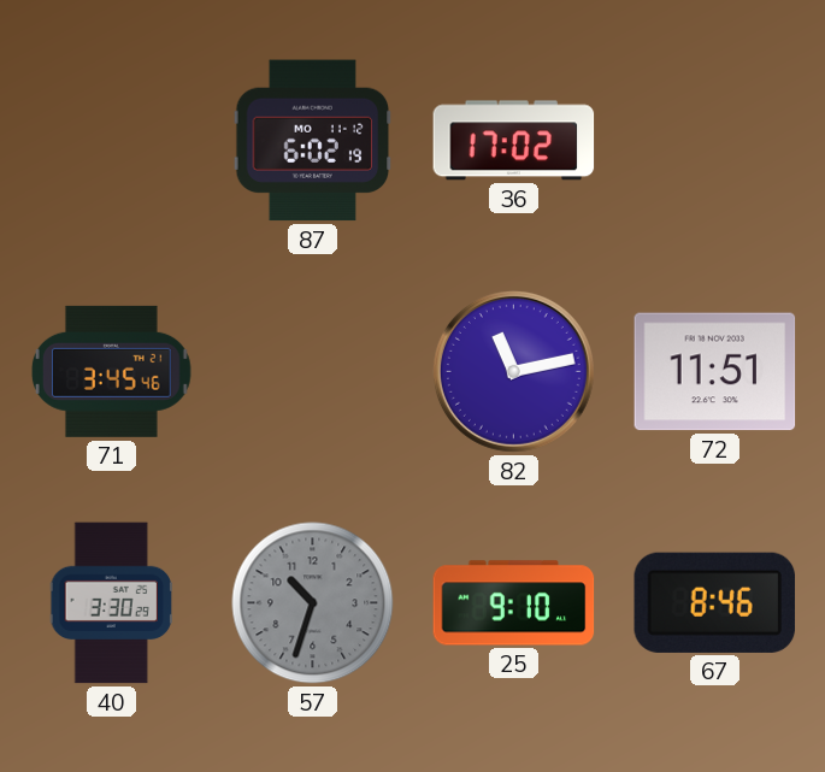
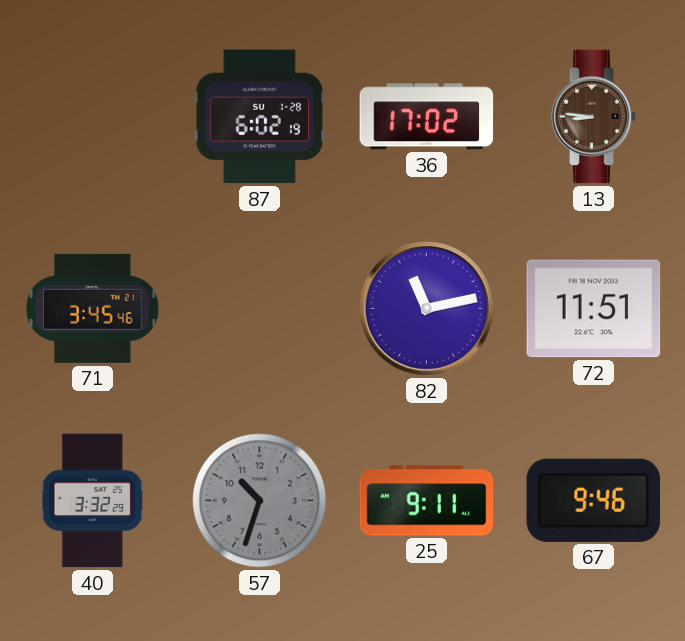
87 date: MO 11-12 -> SU 1-28 (260, 117)
13: none -> 8:46 (594, 117)
40: 3:30 -> 3:32 (92, 501)
25: 9:10 -> 9:11 (427, 501)
67: 8:46 -> 9:46 (594, 500)
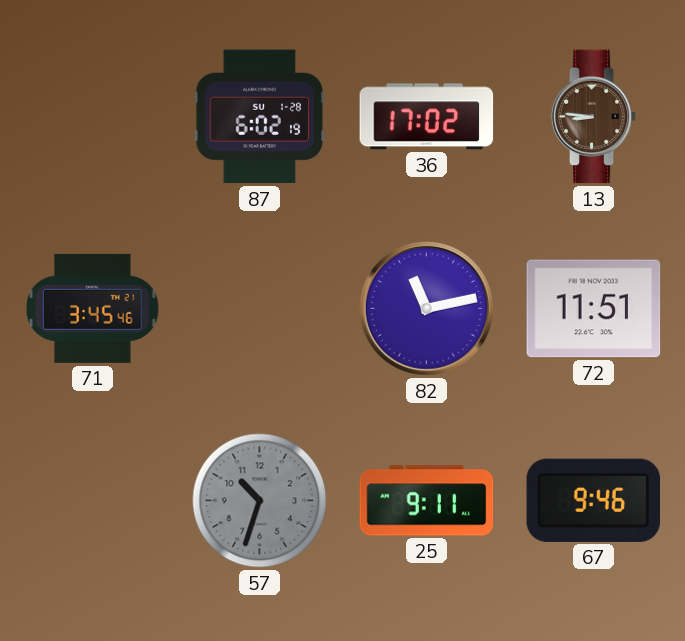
40: 3:32 -> none (92, 501)
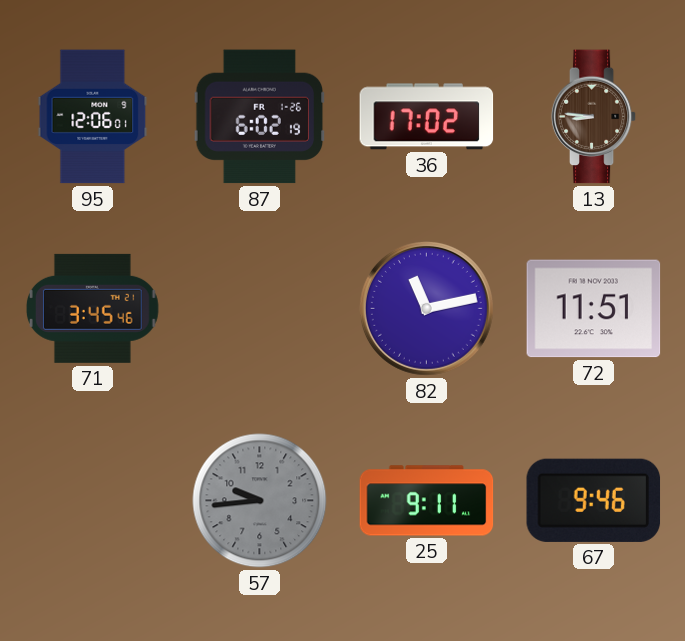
95: none -> 12:06 (93, 117)
87 date: SU 1-28 -> FR 1-26 (260, 117)
57: 10:33 -> 9:44 (260, 501)
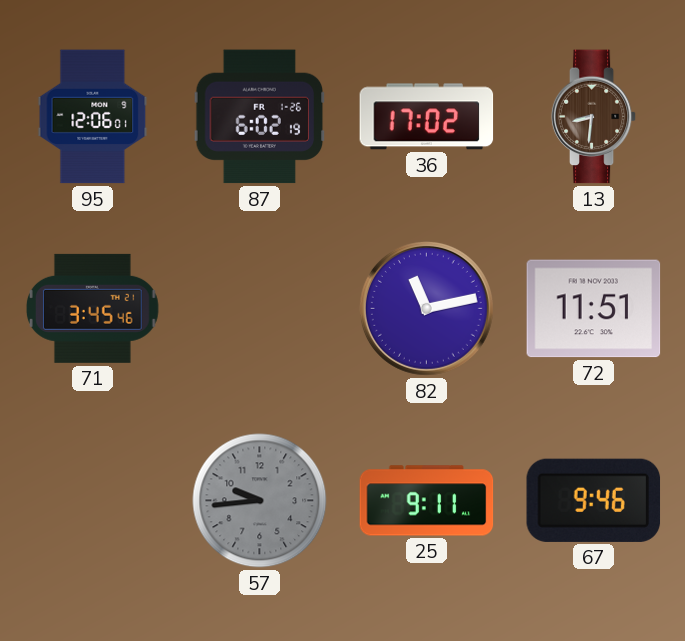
13: 8:46 -> 8:31 (594, 117)
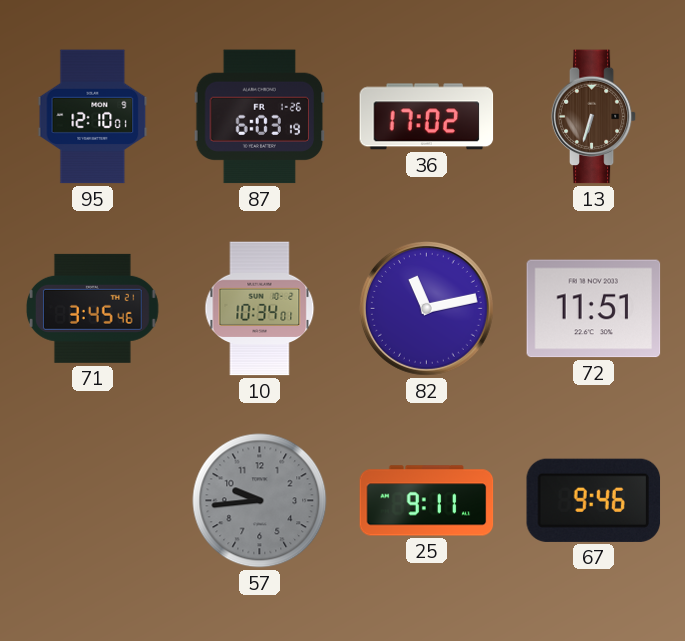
95: 12:06 -> 12:10 (93, 117)
87: 6:02 -> 6:03 (260, 117)
13: 8:31 -> 6:33 (594, 117)
10: none -> 10:34 (260, 309)
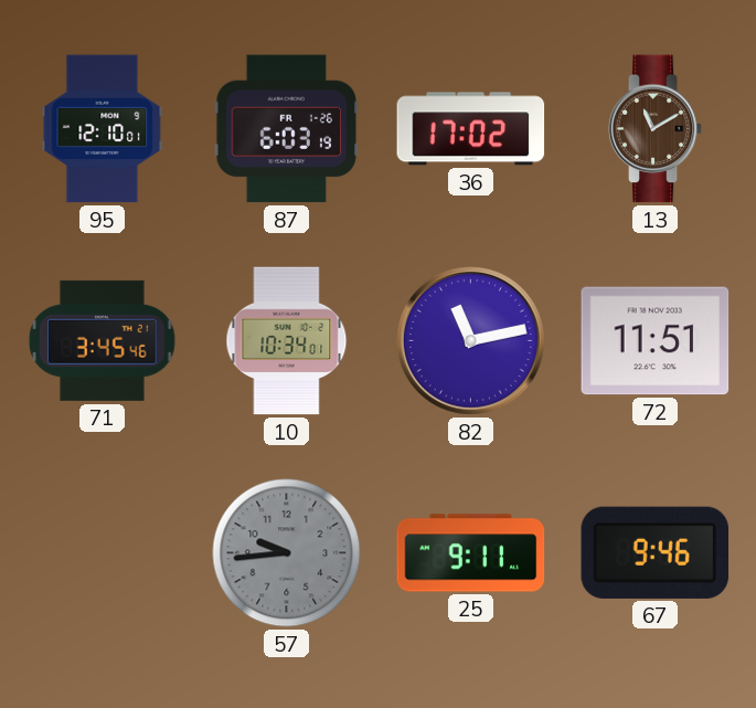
13: 6:33 -> 11:10 (656, 129)
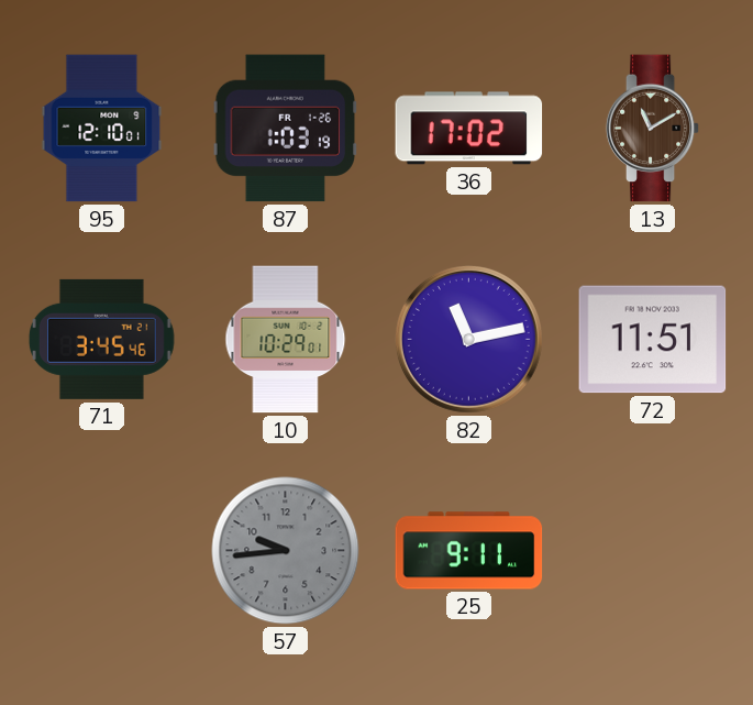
87: 6:03 -> 1:03 (286, 129)
10: 10:34 -> 10:29 (286, 340)
67: 9:46 -> none (656, 552)
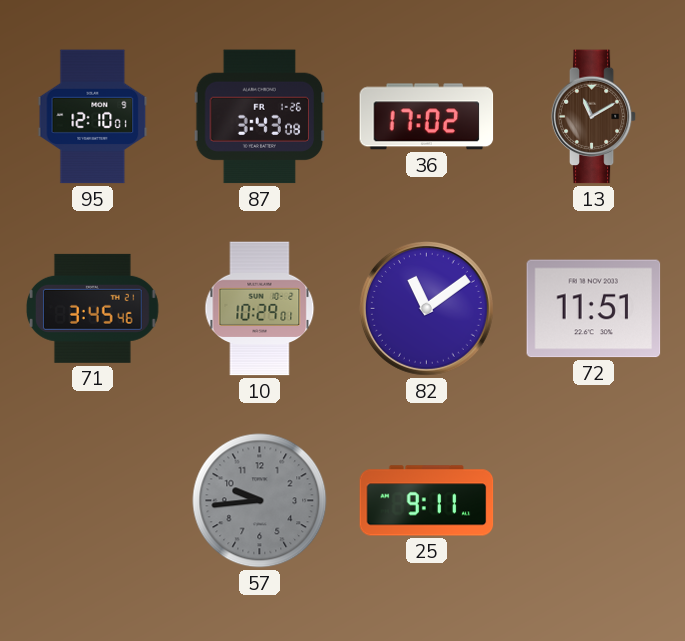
87: 1:03 -> 3:43 (260, 117)
82: 11:13 -> 11:09 (426, 308)
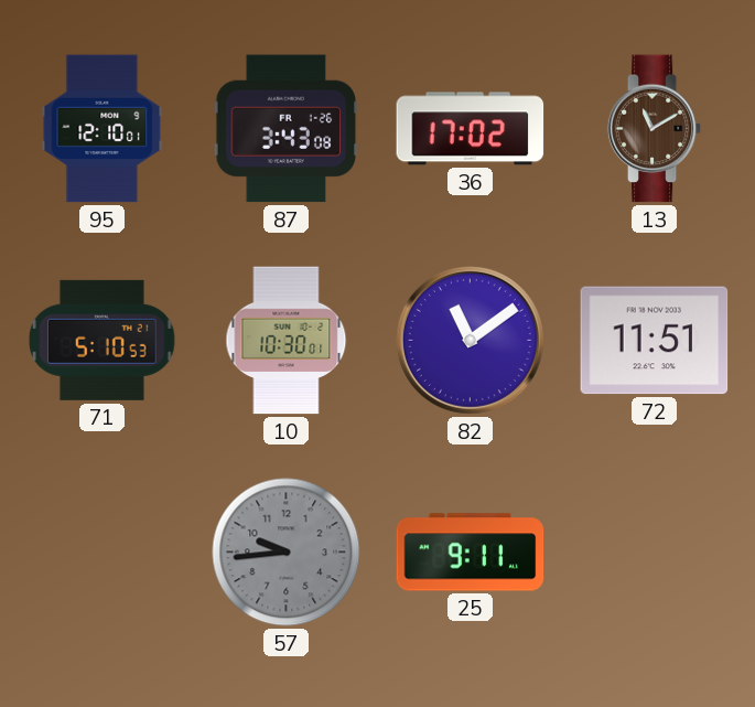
71: 3:45 -> 5:10 (101, 340)
10: 10:29 -> 10:30 (287, 341)
